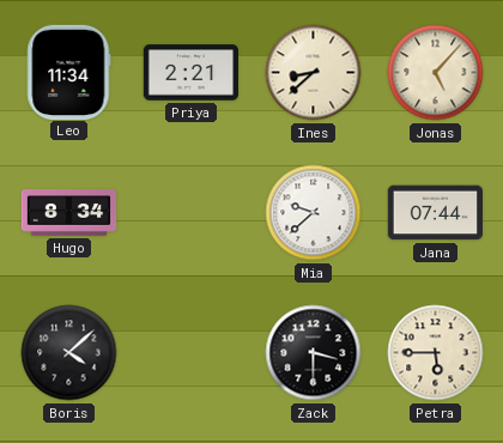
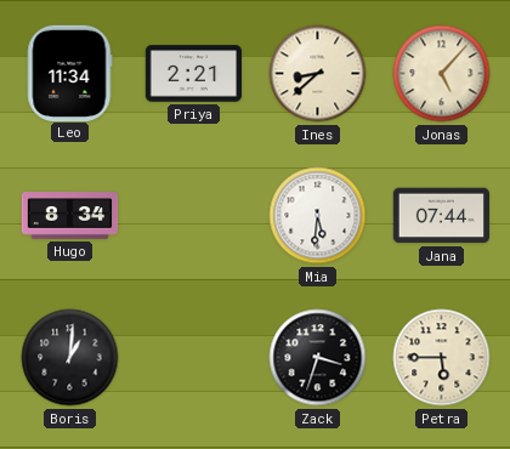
Mia: 9:38 -> 5:31 (318, 216)
Boris: 4:08 -> 1:01 (70, 358)
Zack: 3:30 -> 3:33 (318, 358)
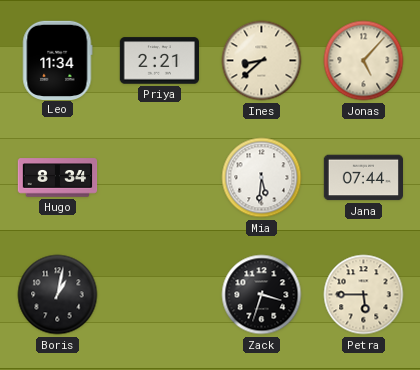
Boris: 1:01 -> 1:02 (58, 295)
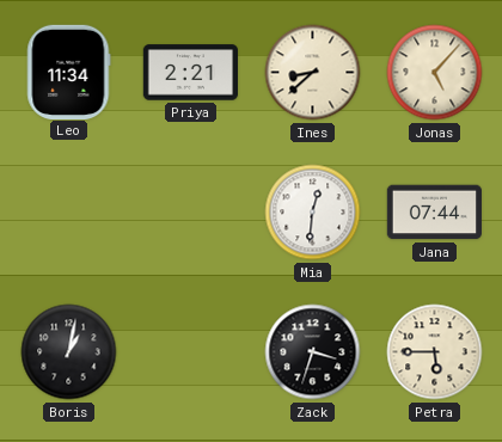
Hugo: 8:34 -> none (58, 178)
Mia: 5:31 -> 12:31 (313, 213)
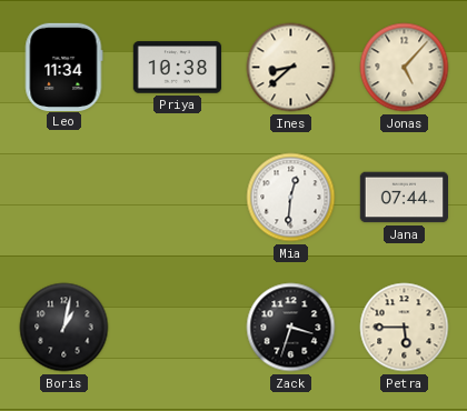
Priya: 2:21 -> 10:38 (177, 68)
